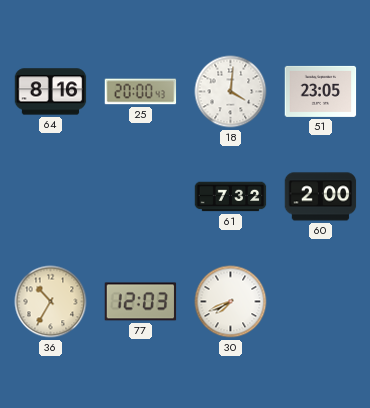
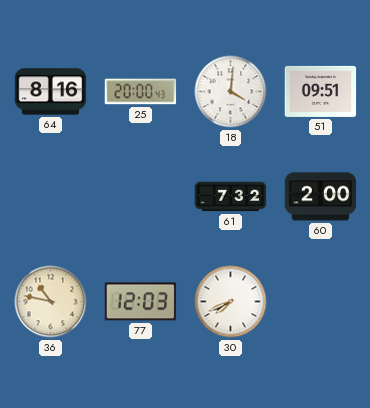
51: 23:05 -> 09:51 (321, 91)
36: 10:35 -> 10:47 (51, 302)
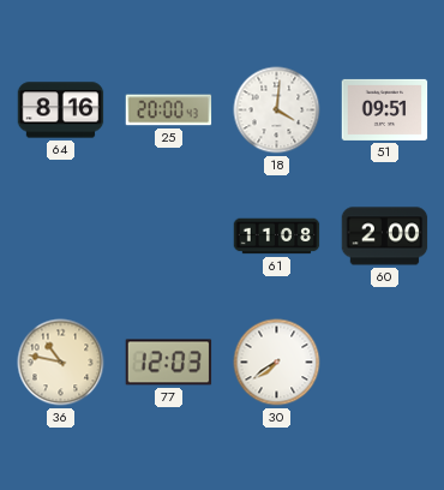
61: 7:32 -> 11:08 (277, 237)
30: 7:41 -> 7:39 (277, 363)
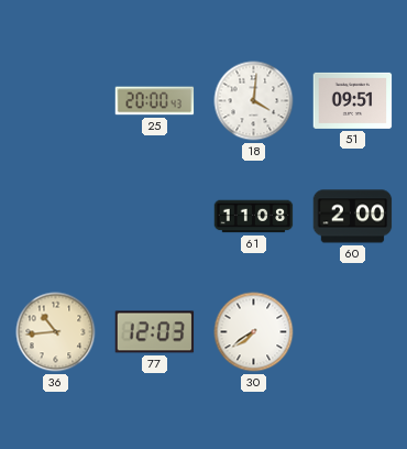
64: 8:16 -> none (61, 110)
36: 10:47 -> 10:44 (56, 332)
